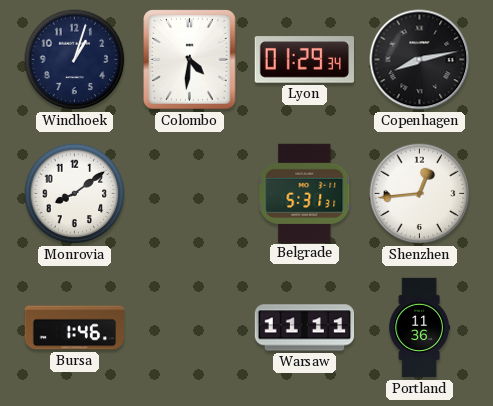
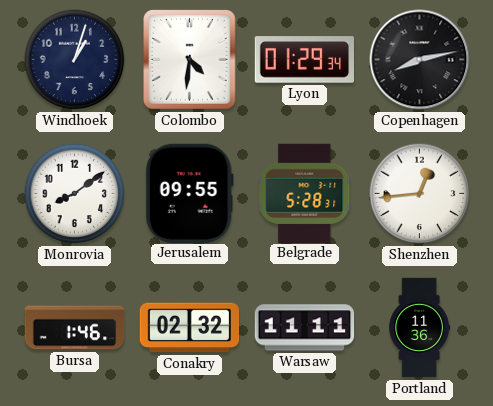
Jerusalem: none -> 09:55 (189, 193)
Belgrade: 5:31 -> 5:28 (305, 193)
Conakry: none -> 02:32 (190, 328)
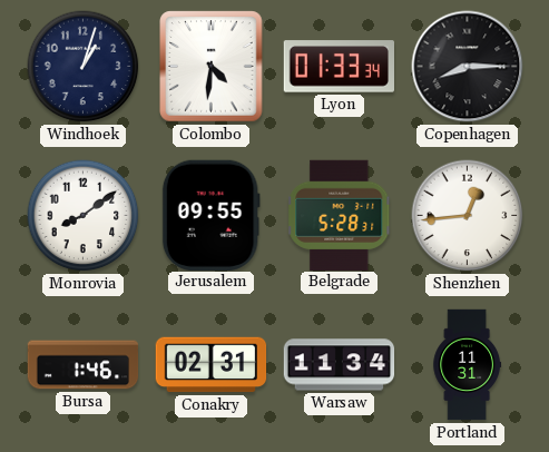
Lyon: 01:29 -> 01:33 (339, 67)
Copenhagen: 8:13 -> 8:15 (468, 67)
Conakry: 02:32 -> 02:31 (212, 365)
Warsaw: 11:11 -> 11:34 (340, 365)
Portland: 11:36 -> 11:31 (468, 365)
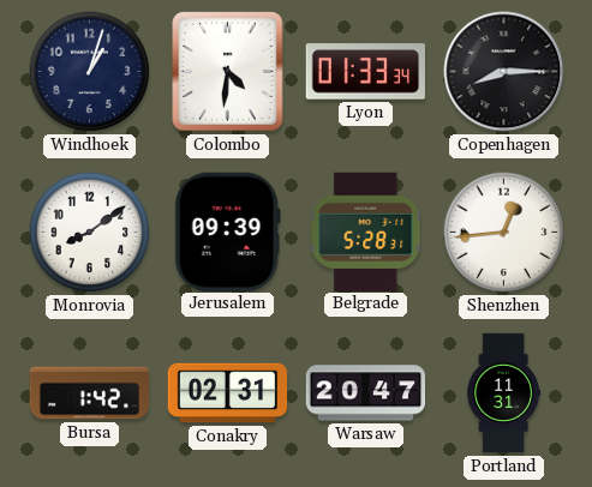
Jerusalem: 09:55 -> 09:39 (227, 232)
Bursa: 1:46 -> 1:42 (90, 393)
Warsaw: 11:34 -> 20:47 (366, 393)
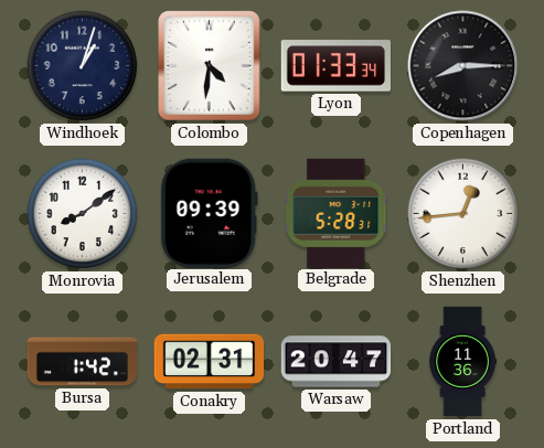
Portland: 11:31 -> 11:36 (463, 362)
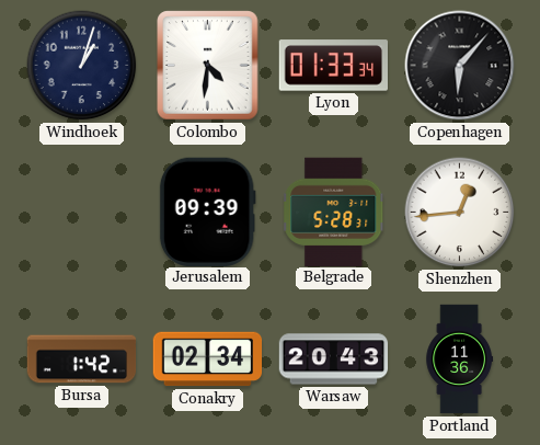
Copenhagen: 8:15 -> 6:07 (460, 66)
Monrovia: 8:09 -> none (83, 214)
Conakry: 02:31 -> 02:34 (208, 360)
Warsaw: 20:47 -> 20:43 (334, 360)
